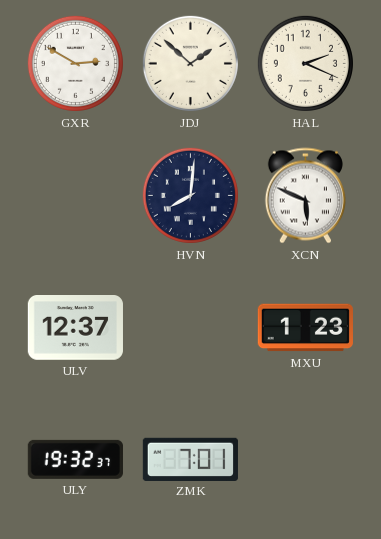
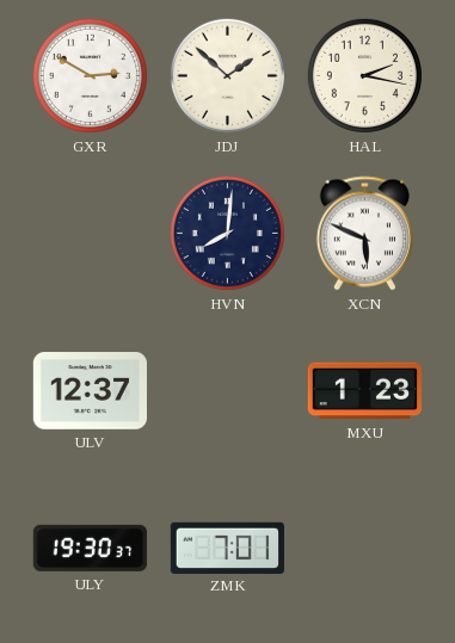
HAL: 2:19 -> 2:17 (364, 75)
ULY: 19:32 -> 19:30 (90, 548)
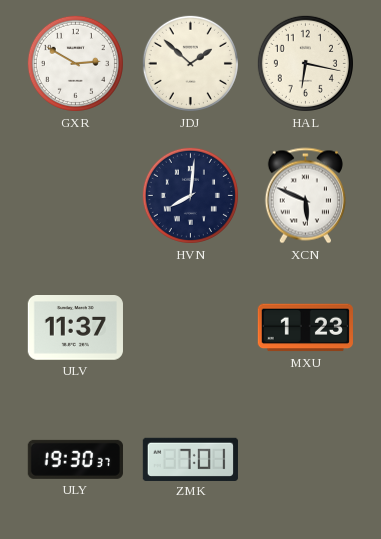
HAL: 2:17 -> 6:17 (305, 63)
ULV: 12:37 -> 11:37 (75, 328)
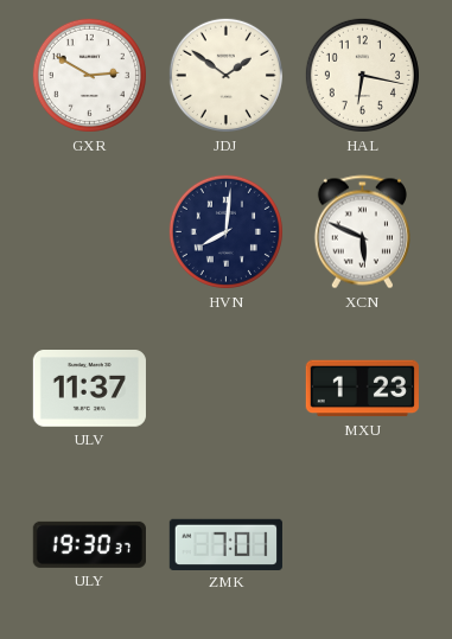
JDJ: 1:52 -> 1:51 (225, 75)
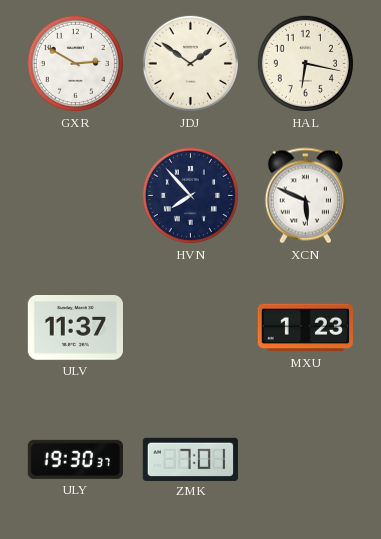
HVN: 8:01 -> 7:53 (190, 195)
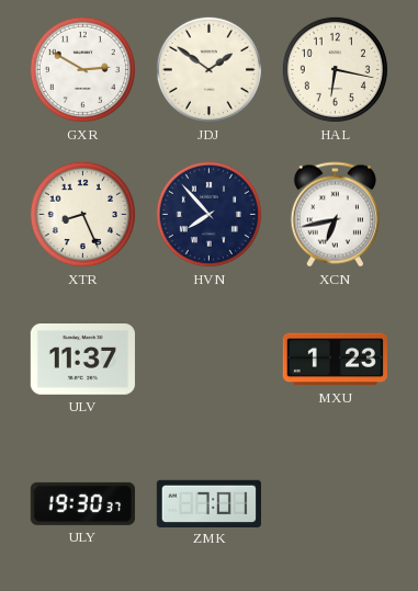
XTR: none -> 8:26 (82, 214)
XCN: 5:49 -> 6:43 (335, 215)
